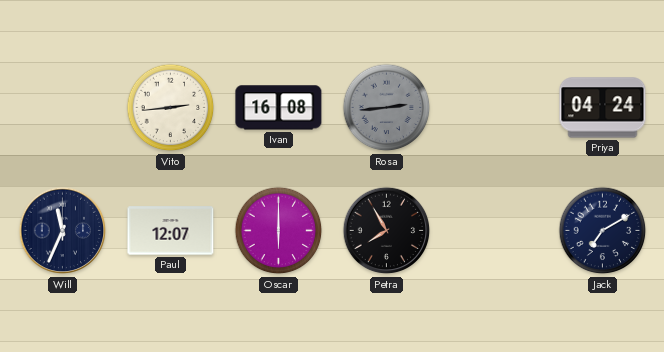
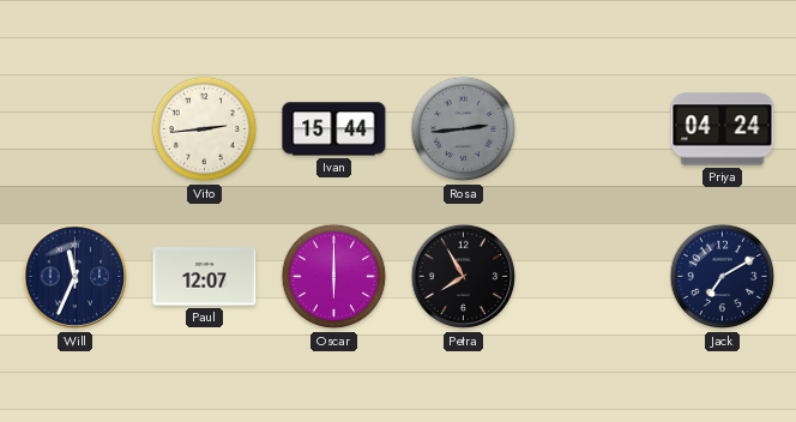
Ivan: 16:08 -> 15:44 (334, 129)
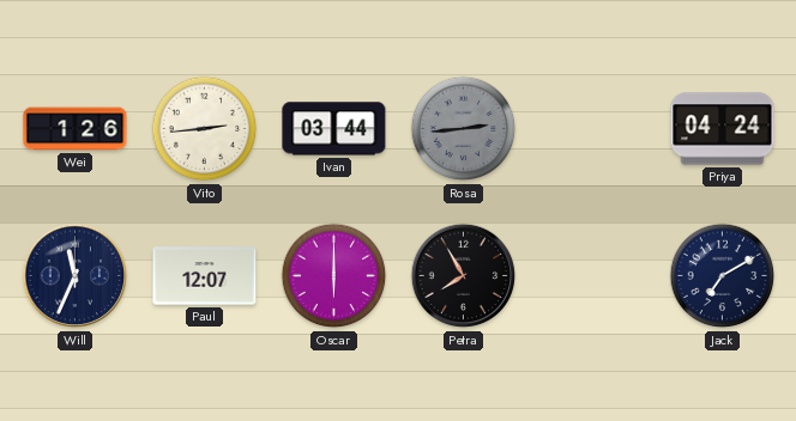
Wei: none -> 1:26 (76, 129)
Ivan: 15:44 -> 03:44 (334, 129)
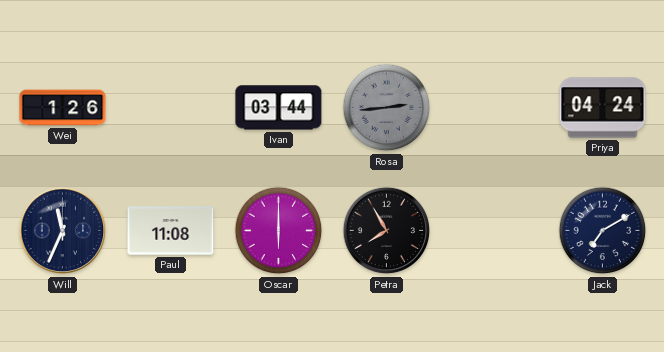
Vito: 2:44 -> none (205, 129)
Paul: 12:07 -> 11:08 (171, 231)
